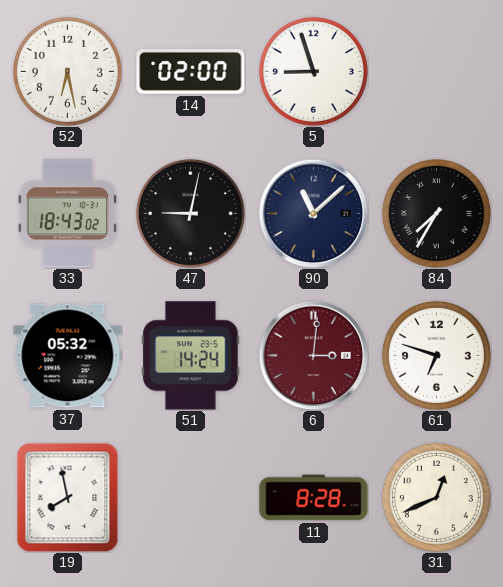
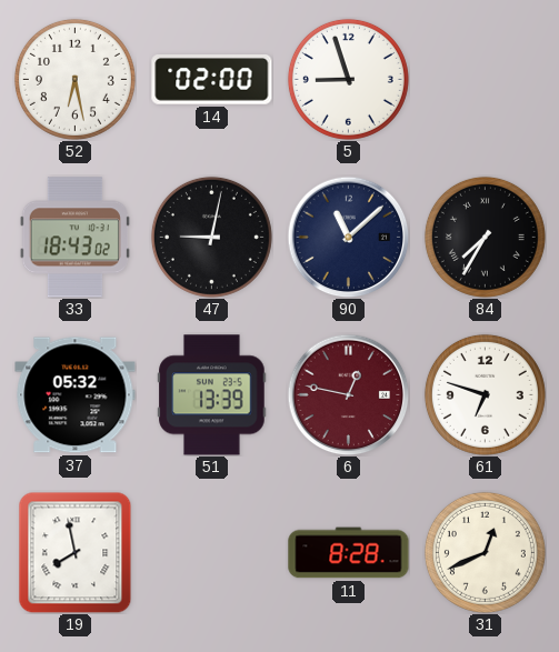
51: 14:24 -> 13:39 (212, 395)
6: 3:01 -> 12:47 (348, 394)
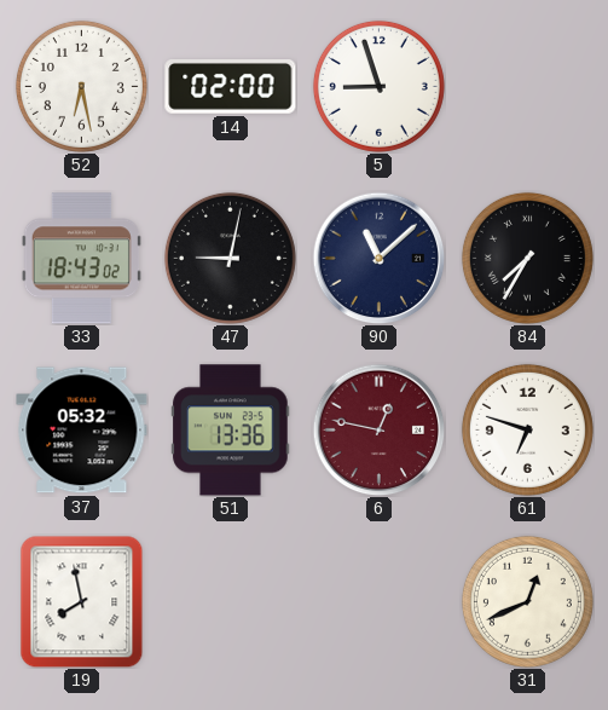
51: 13:39 -> 13:36 (231, 431)
11: 8:28 -> none (349, 553)
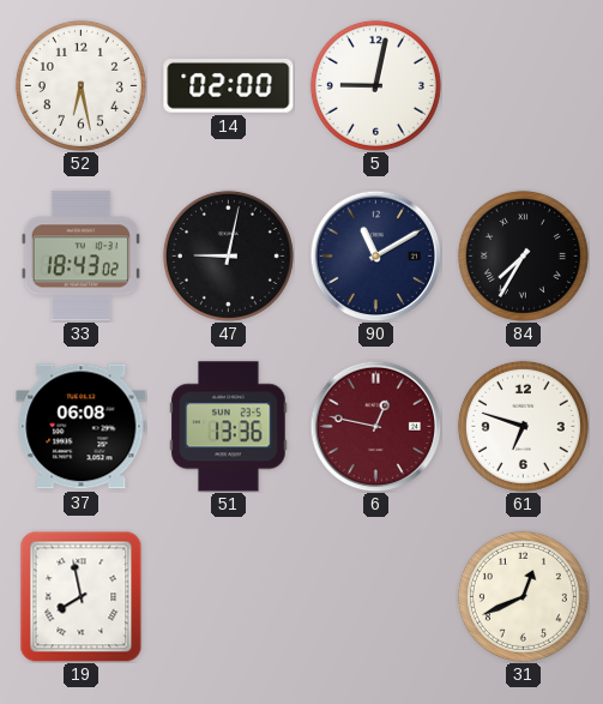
5: 8:57 -> 9:02 (375, 85)
90: 11:08 -> 11:10 (375, 255)
37: 05:32 -> 06:08 (82, 427)
